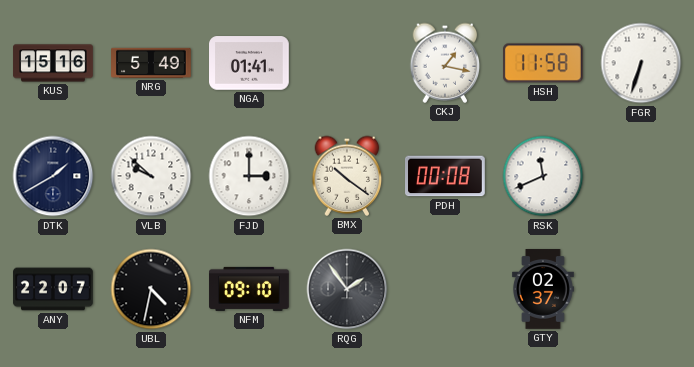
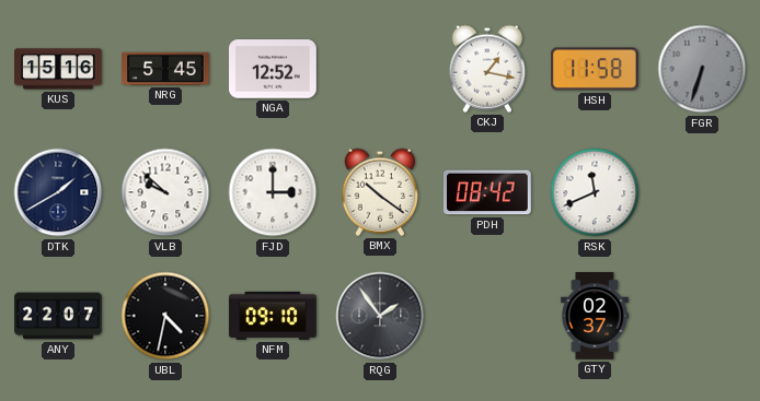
NRG: 5:49 -> 5:45 (165, 69)
NGA: 01:41 -> 12:52 (274, 69)
FGR dial: white -> grey (702, 69)
PDH: 00:08 -> 08:42 (488, 192)
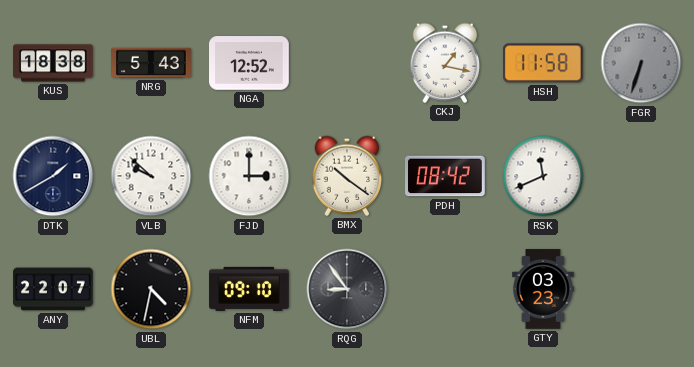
KUS: 15:16 -> 18:38 (53, 63)
NRG: 5:45 -> 5:43 (151, 63)
RQG: 1:54 -> 8:54 (347, 289)
GTY: 02:37 -> 03:23 (543, 289)
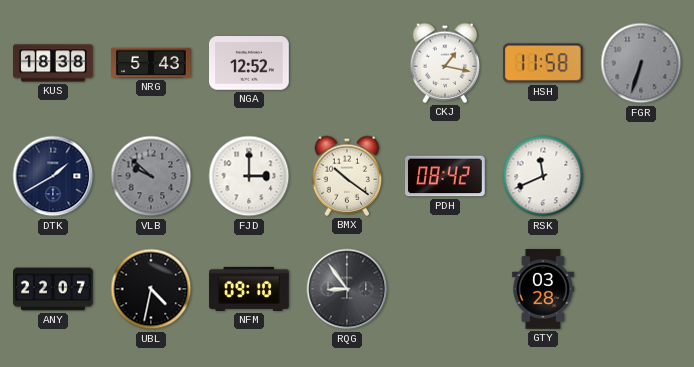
VLB dial: white -> grey (151, 176)
GTY: 03:23 -> 03:28 (543, 289)
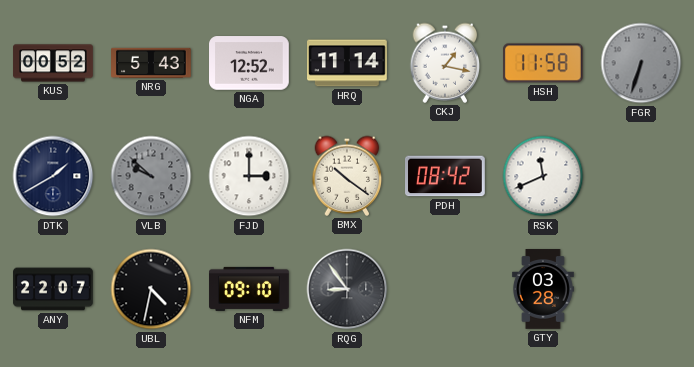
KUS: 18:38 -> 00:52 (53, 63)
HRQ: none -> 11:14 (348, 63)
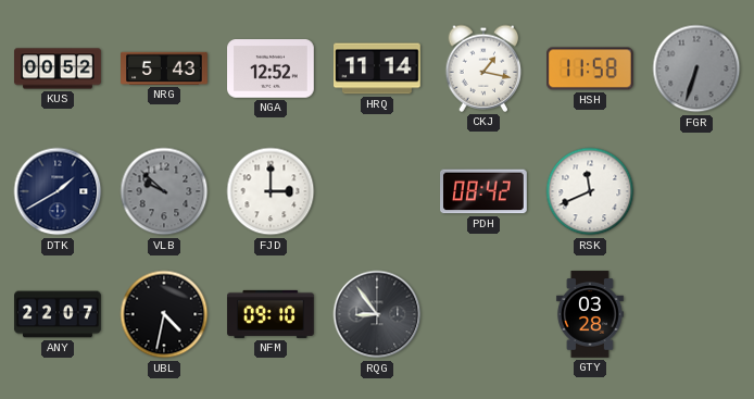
BMX: 10:21 -> none (347, 176)
